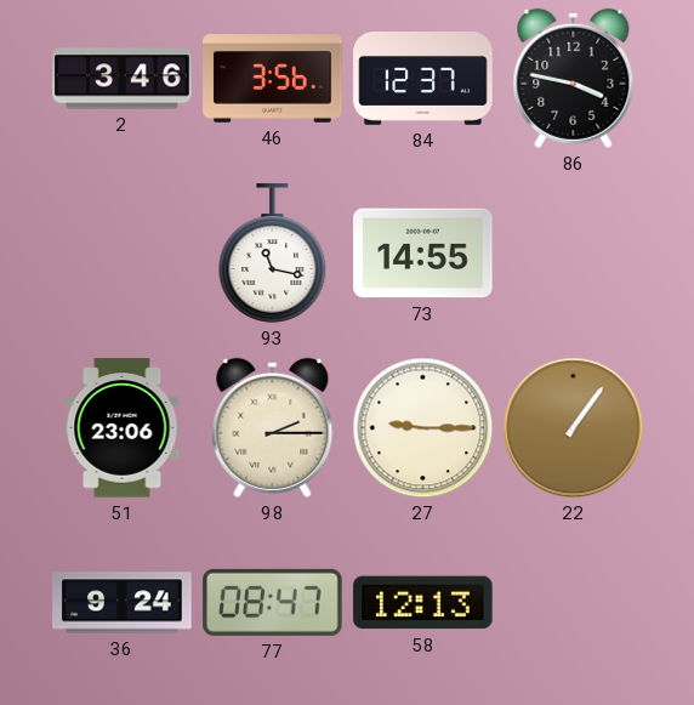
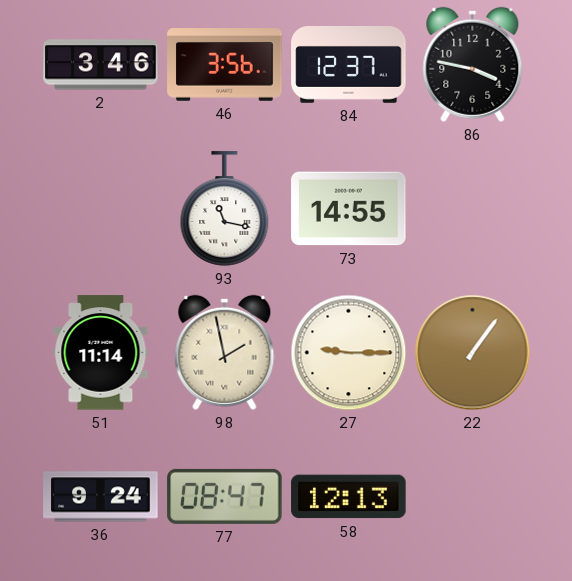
51: 23:06 -> 11:14 (101, 353)
98: 2:15 -> 1:58 (225, 352)
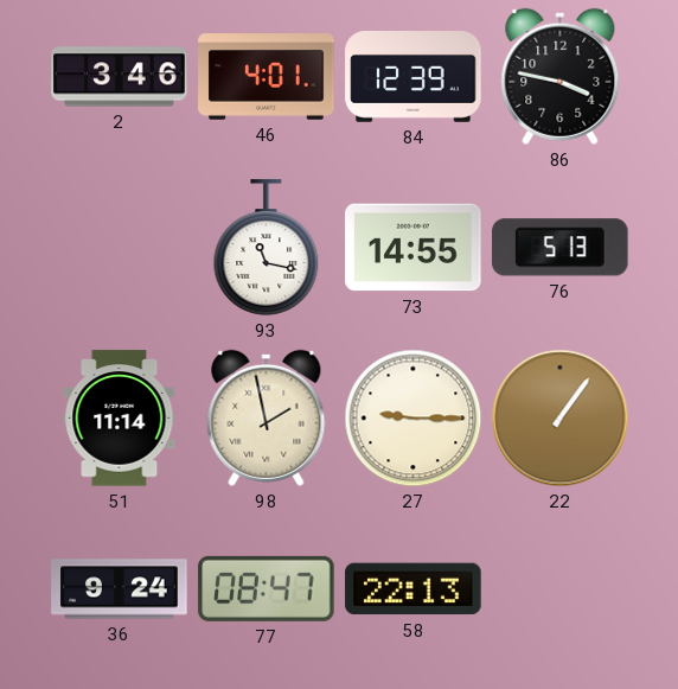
46: 3:56 -> 4:01 (267, 77)
84: 12:37 -> 12:39 (414, 77)
76: none -> 5:13 (561, 248)
58: 12:13 -> 22:13 (414, 589)
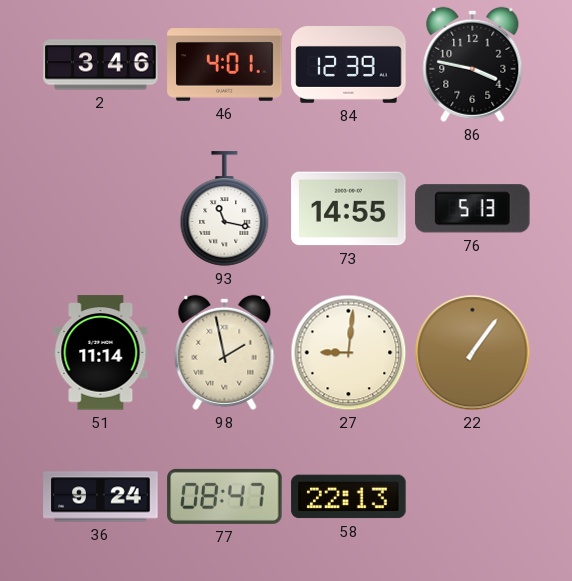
27: 9:15 -> 9:01 (349, 353)
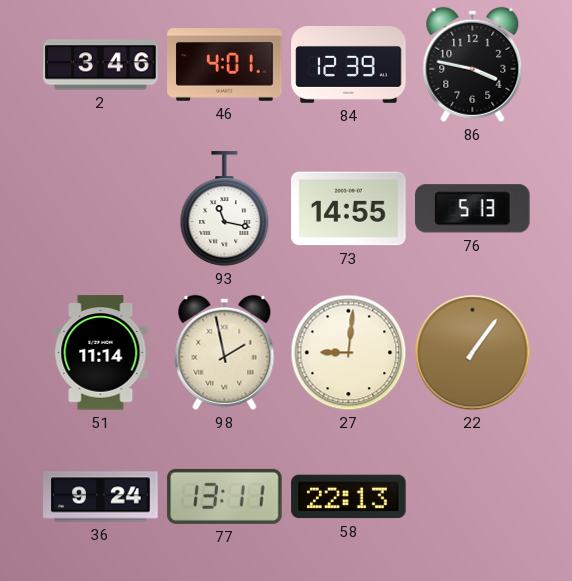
77: 08:47 -> 13:11 (225, 496)
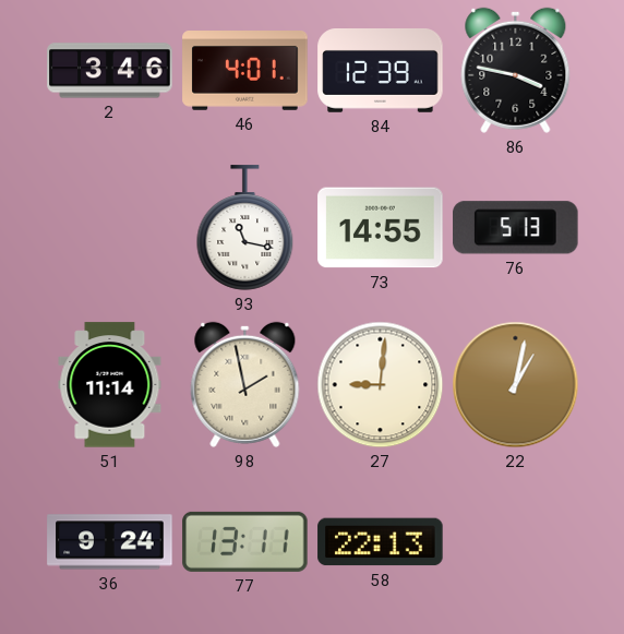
22: 1:06 -> 1:02 (516, 385)
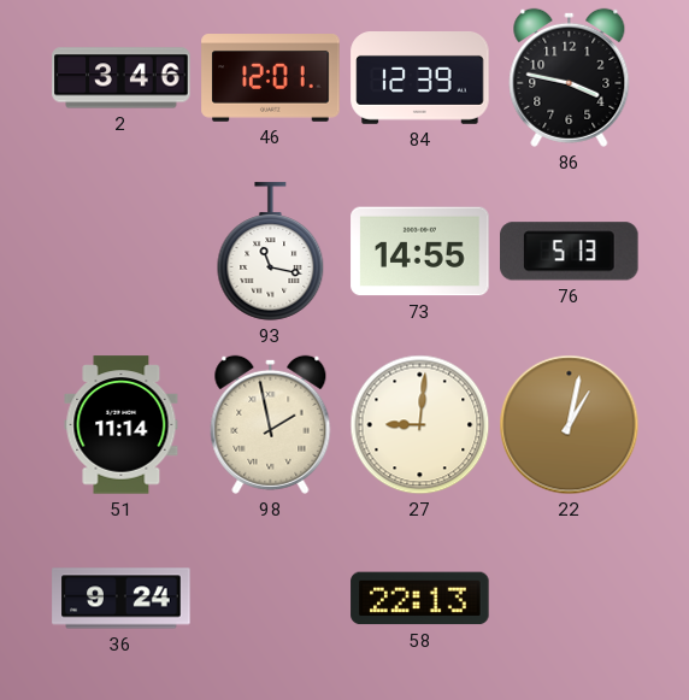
46: 4:01 -> 12:01 (271, 78)
77: 13:11 -> none (245, 541)
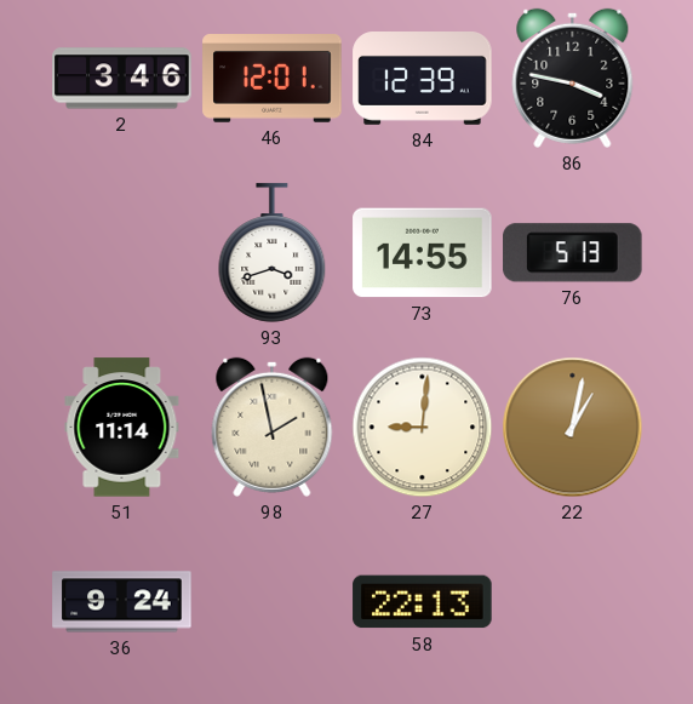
93: 11:17 -> 3:42 (273, 253)
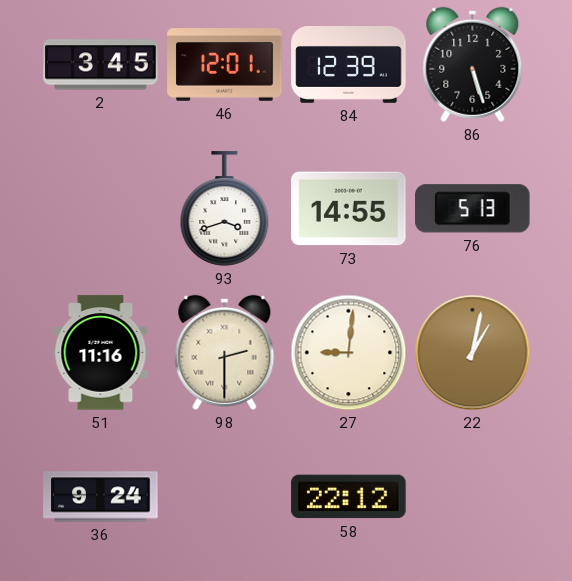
2: 3:46 -> 3:45 (101, 65)
86: 3:47 -> 5:27 (473, 64)
51: 11:14 -> 11:16 (101, 353)
98: 1:58 -> 2:30 (225, 352)
58: 22:13 -> 22:12 (349, 497)
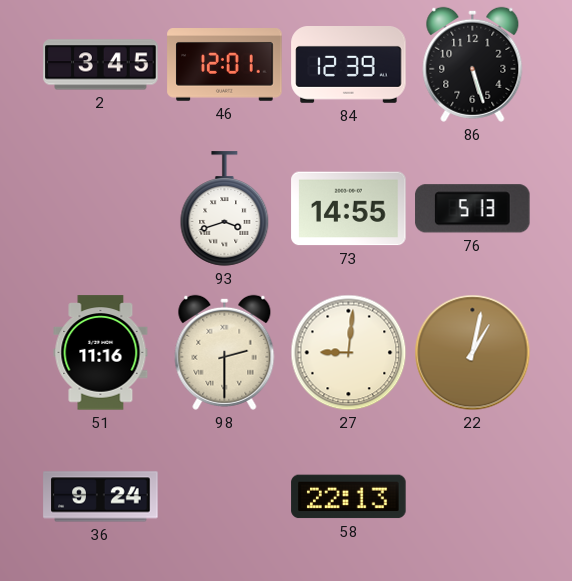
58: 22:12 -> 22:13 (349, 497)
